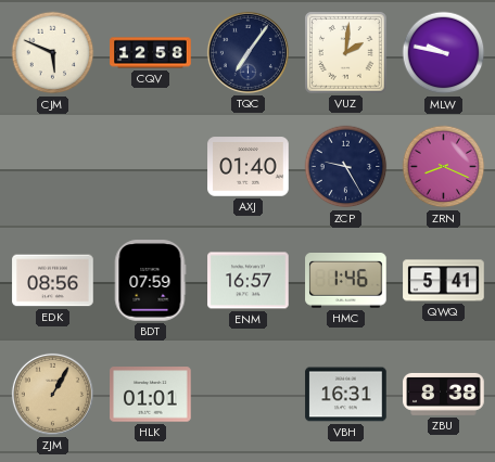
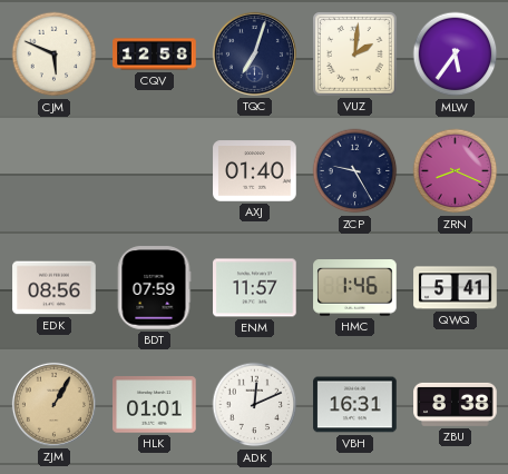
TQC: 7:06 -> 7:03 (254, 53)
MLW: 9:47 -> 5:36 (456, 55)
ENM: 16:57 -> 11:57 (255, 288)
ADK: none -> 12:11 (255, 405)
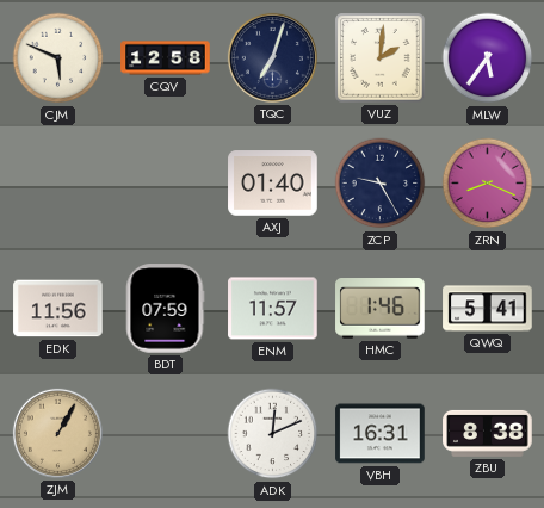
EDK: 08:56 -> 11:56 (58, 309)
HLK: 01:01 -> none (155, 405)
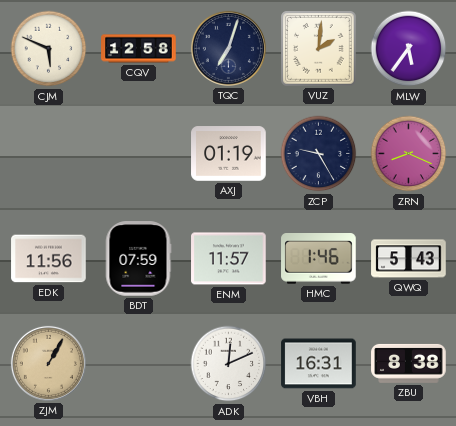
AXJ: 01:40 -> 01:19 (229, 154)
QWQ: 5:41 -> 5:43 (409, 259)
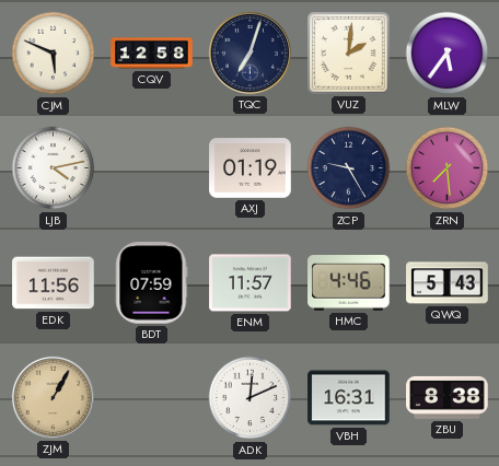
LJB: none -> 4:13 (54, 168)
ZRN: 8:19 -> 7:29 (448, 168)
HMC: 1:46 -> 4:46 (349, 283)
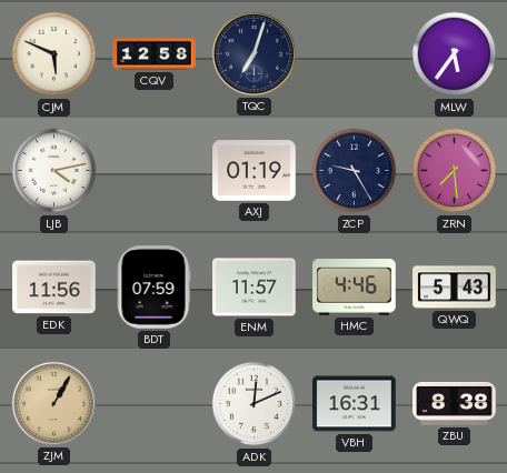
VUZ: 2:01 -> none (349, 54)
